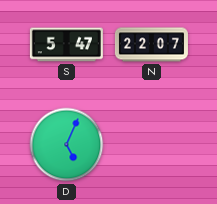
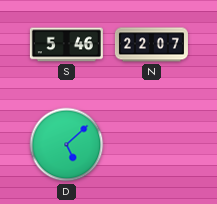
S: 5:47 -> 5:46 (66, 45)
D: 5:04 -> 5:08 (67, 145)
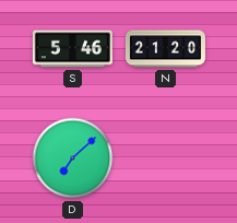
N: 22:07 -> 21:20 (165, 49)
D: 5:08 -> 7:08 (73, 159)
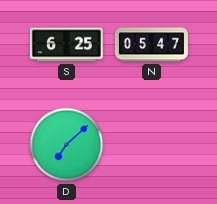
S: 5:46 -> 6:25 (66, 45)
N: 21:20 -> 05:47 (151, 45)
